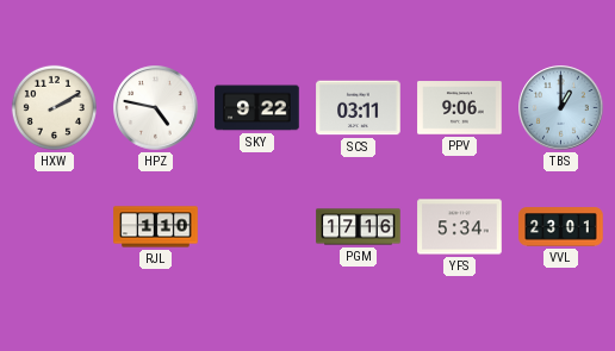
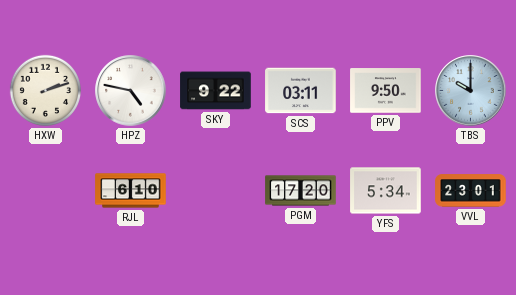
HXW: 2:10 -> 2:12 (45, 90)
PPV: 9:06 -> 9:50 (386, 91)
TBS: 1:00 -> 10:00 (471, 91)
RJL: 1:10 -> 6:10 (131, 191)
PGM: 17:16 -> 17:20 (301, 191)
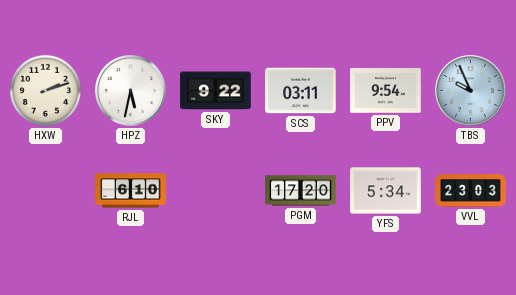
HPZ: 4:47 -> 5:32 (131, 91)
PPV: 9:50 -> 9:54 (386, 91)
TBS: 10:00 -> 9:56 (471, 91)
VVL: 23:01 -> 23:03 (471, 191)
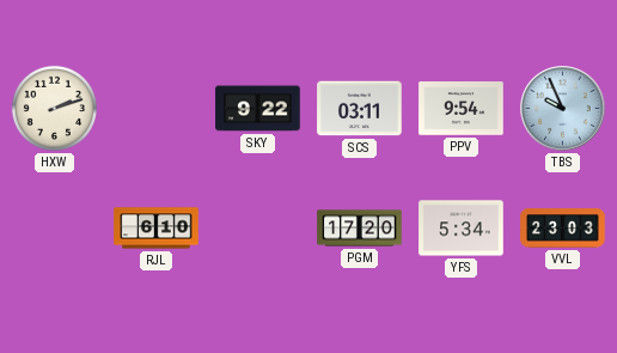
HPZ: 5:32 -> none (131, 91)
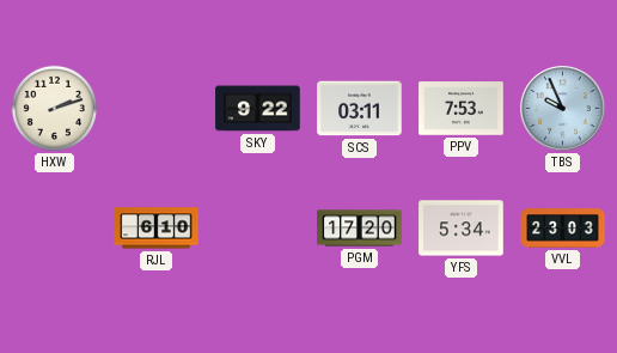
PPV: 9:54 -> 7:53 (462, 109)
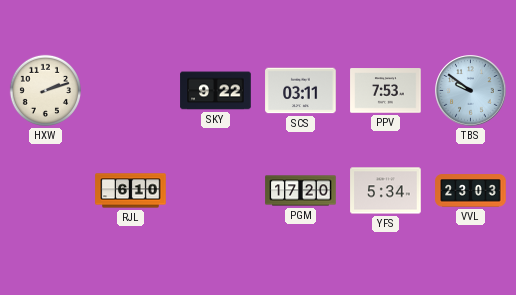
TBS: 9:56 -> 9:51 (471, 91)
